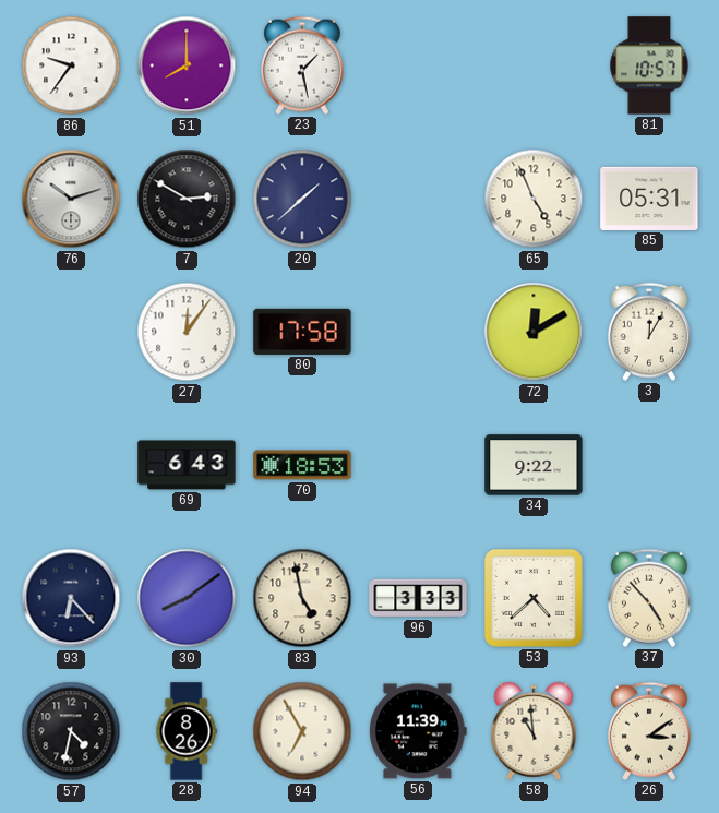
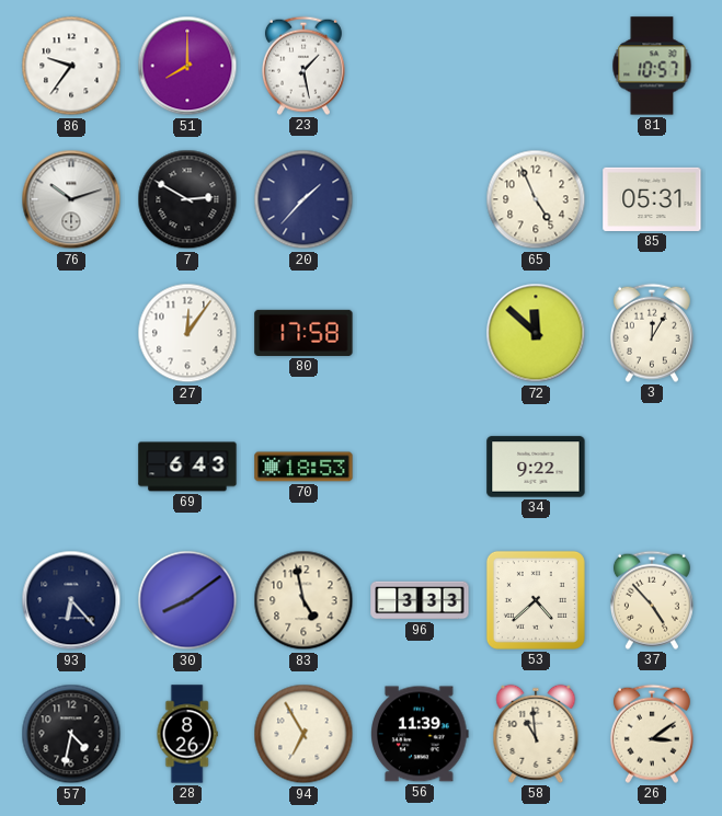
20: 1:38 -> 1:37 (303, 199)
72: 12:10 -> 11:52 (536, 333)
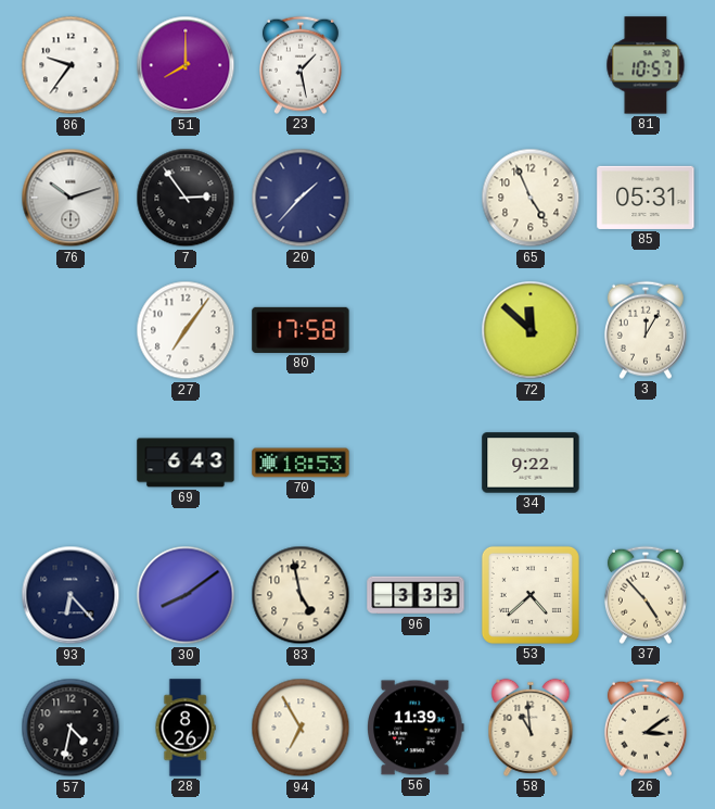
7: 2:50 -> 2:54 (186, 198)
27: 12:06 -> 7:06 (186, 330)
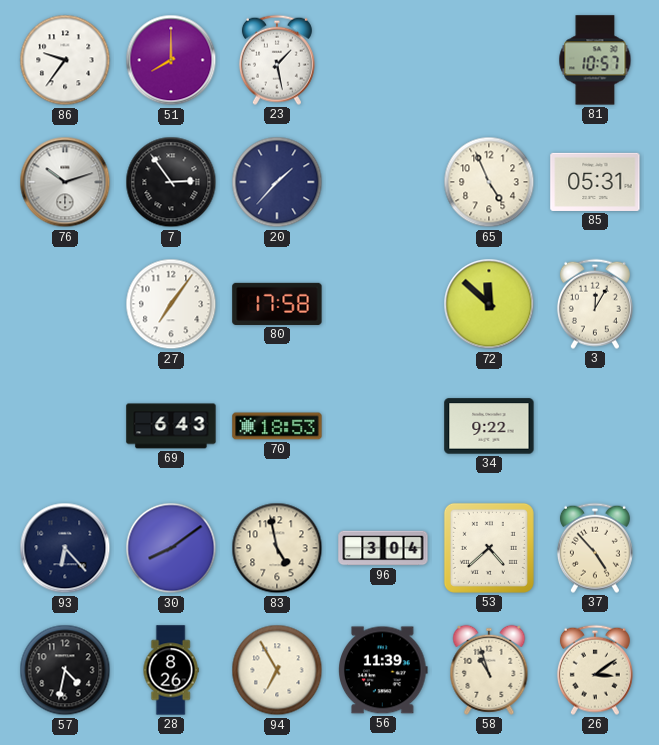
96: 3:33 -> 3:04 (383, 548)
58: 10:59 -> 10:57 (489, 670)
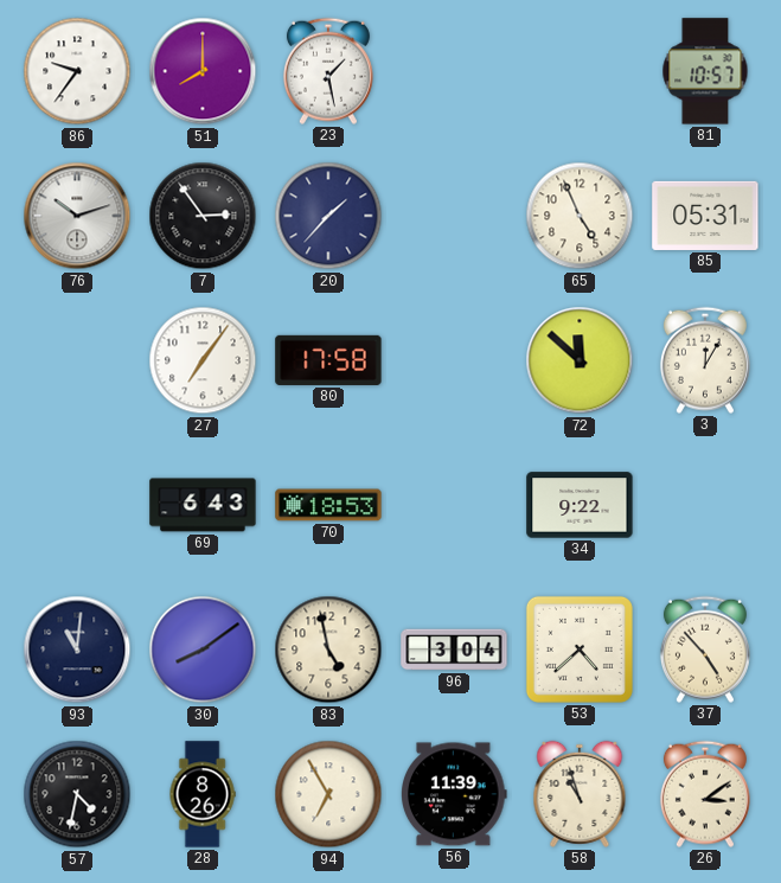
93: 6:23 -> 11:01 (77, 650)
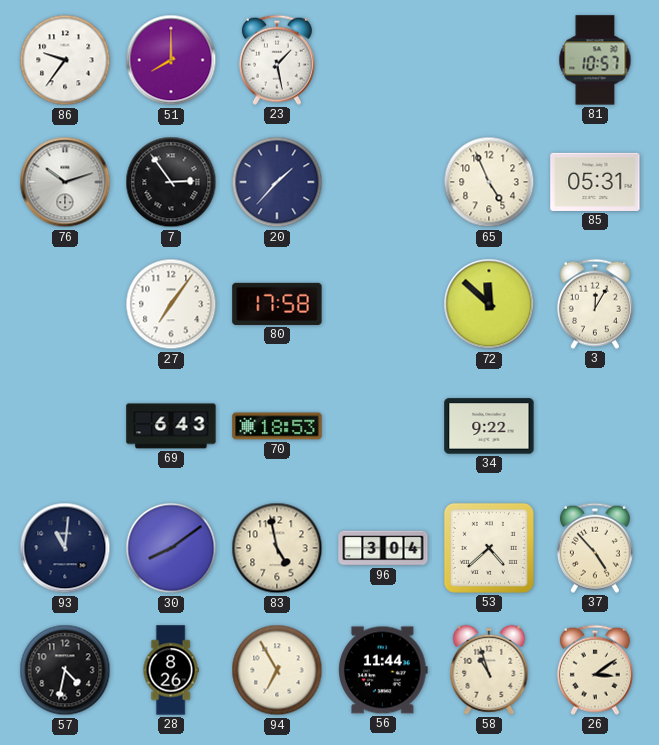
56: 11:39 -> 11:44 (384, 670)
